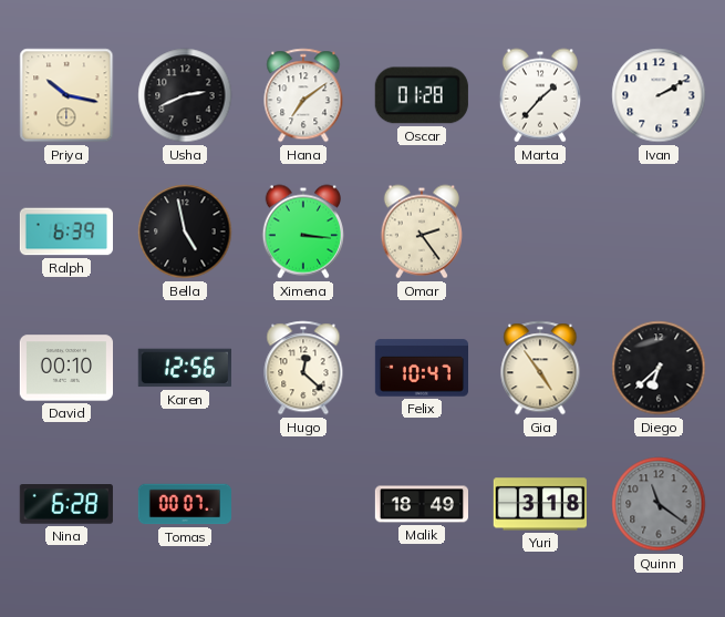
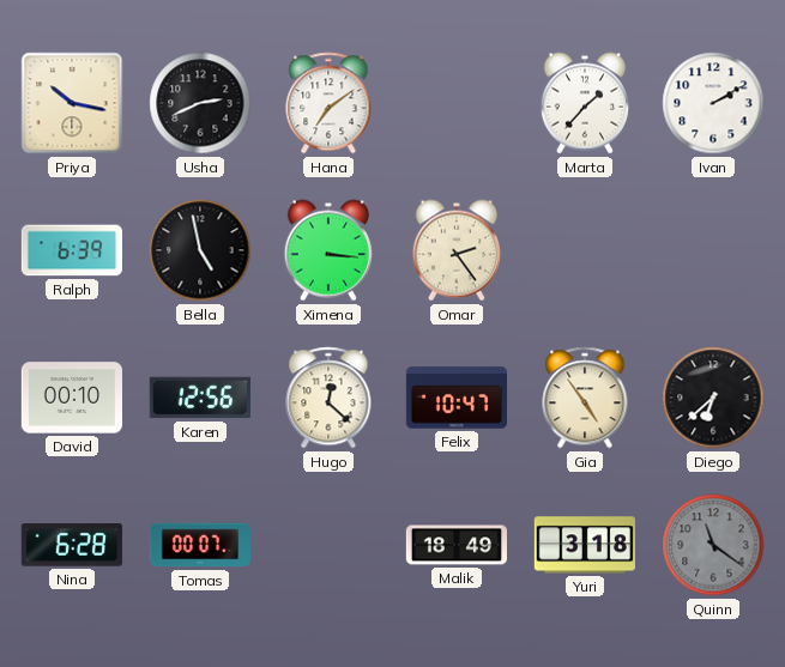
Oscar: 01:28 -> none (422, 95)
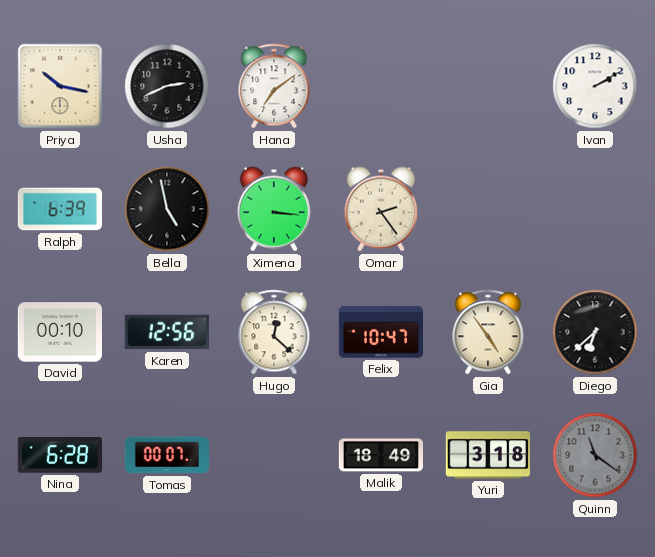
Marta: 1:37 -> none (585, 103)
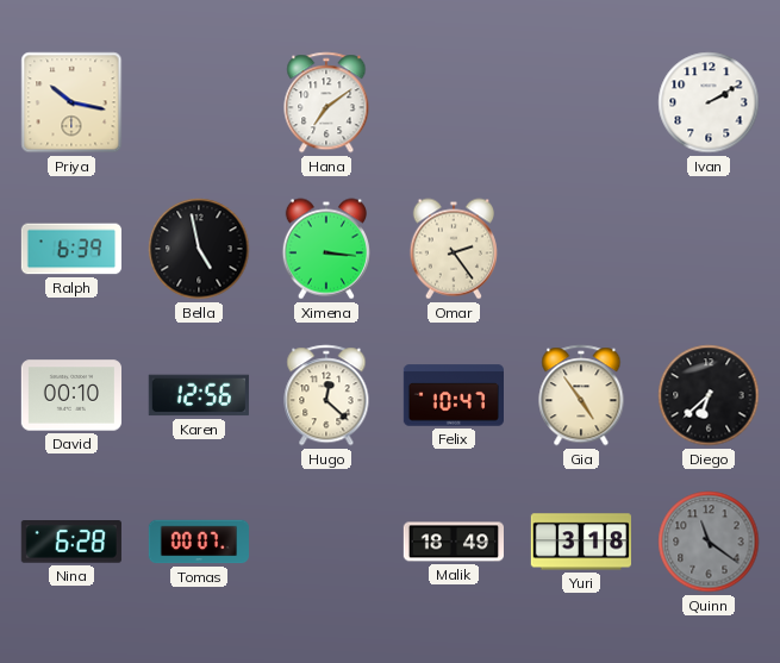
Usha: 2:41 -> none (167, 86)
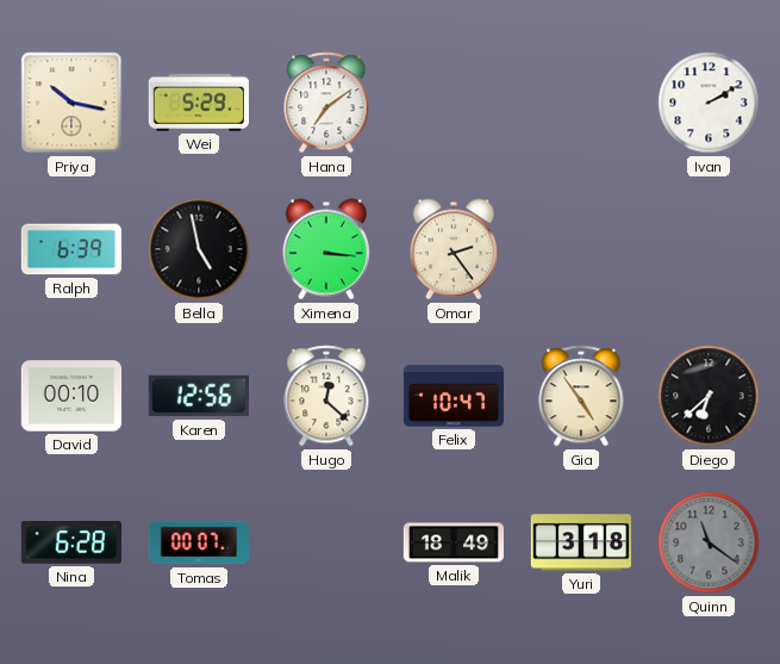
Wei: none -> 5:29 (199, 103)
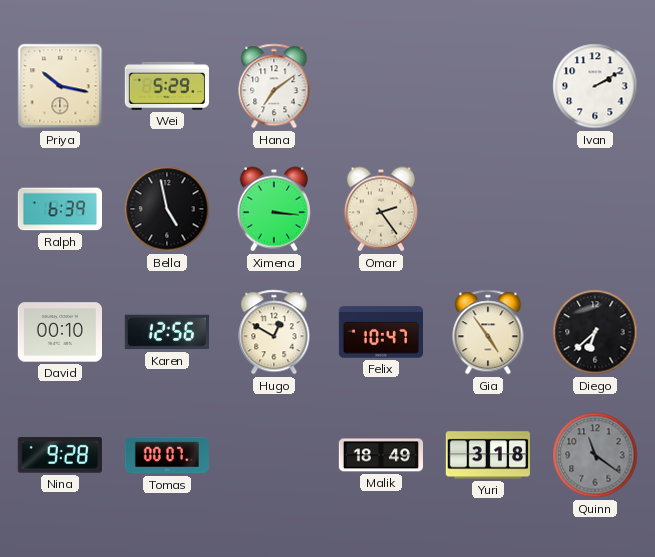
Hugo: 12:22 -> 12:50 (274, 332)
Nina: 6:28 -> 9:28 (60, 456)
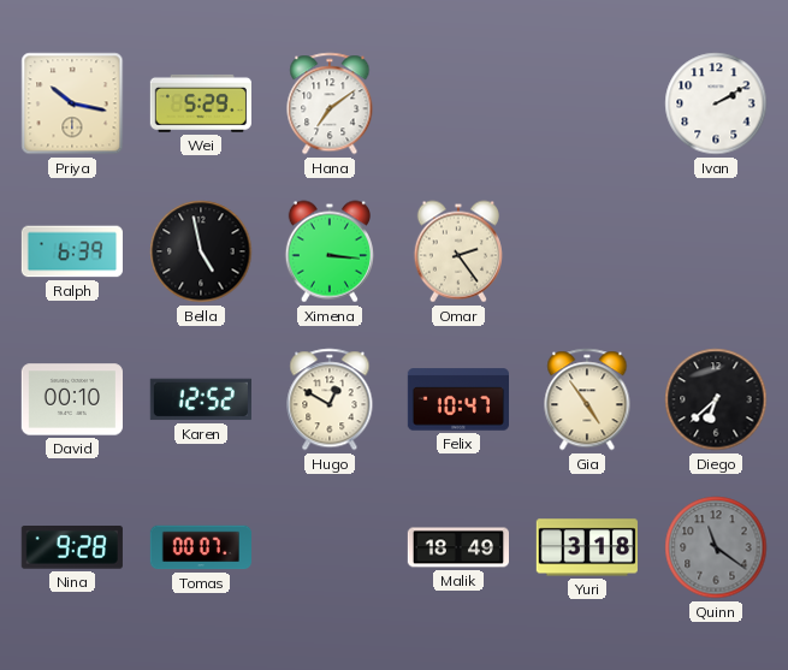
Karen: 12:56 -> 12:52 (201, 399)
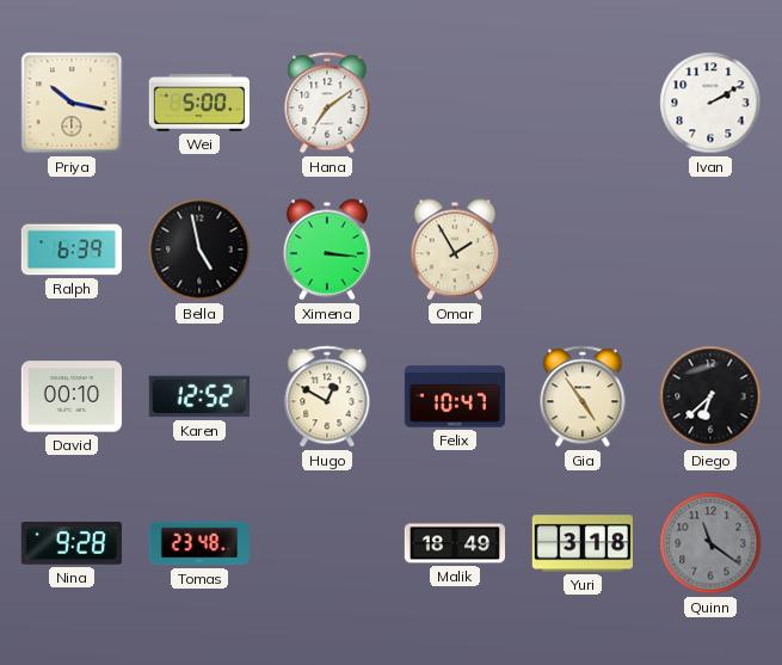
Wei: 5:29 -> 5:00 (199, 103)
Omar: 2:24 -> 1:55 (455, 250)
Tomas: 00:07 -> 23:48 (198, 543)
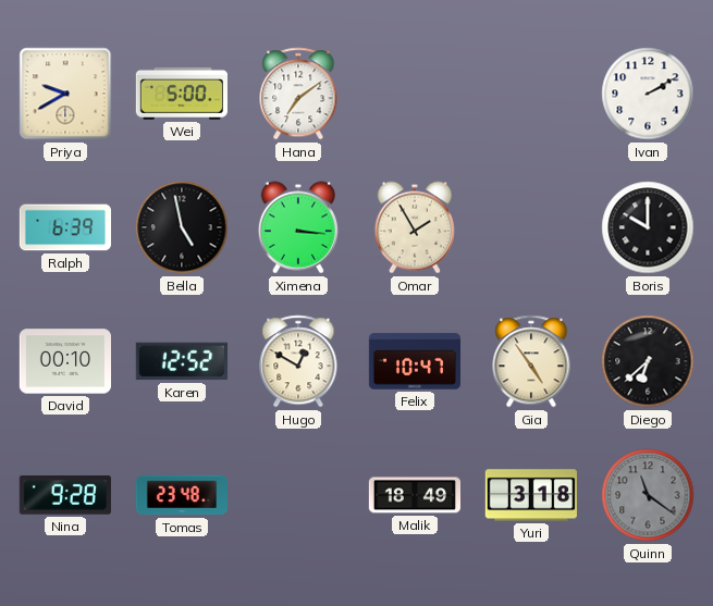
Priya: 10:17 -> 9:40 (65, 94)
Boris: none -> 10:00 (648, 227)
